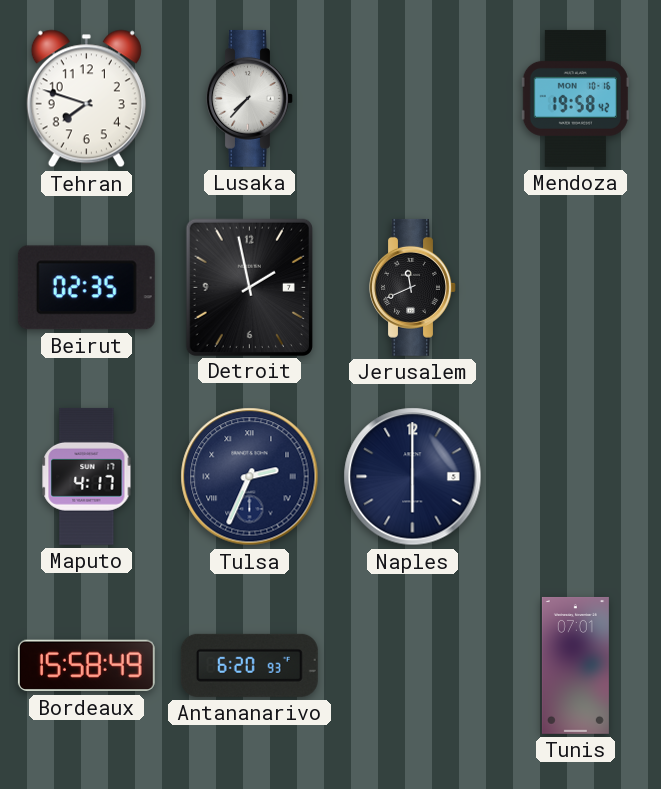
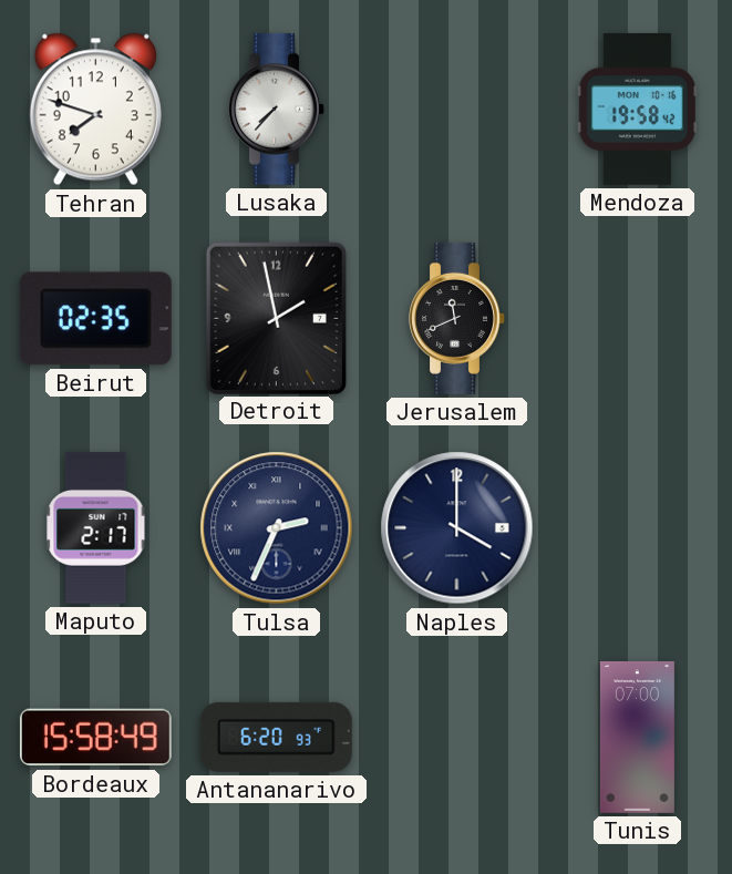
Maputo: 4:17 -> 2:17 (96, 527)
Naples: 6:00 -> 4:00 (457, 528)
Tunis: 07:01 -> 07:00 (637, 737)
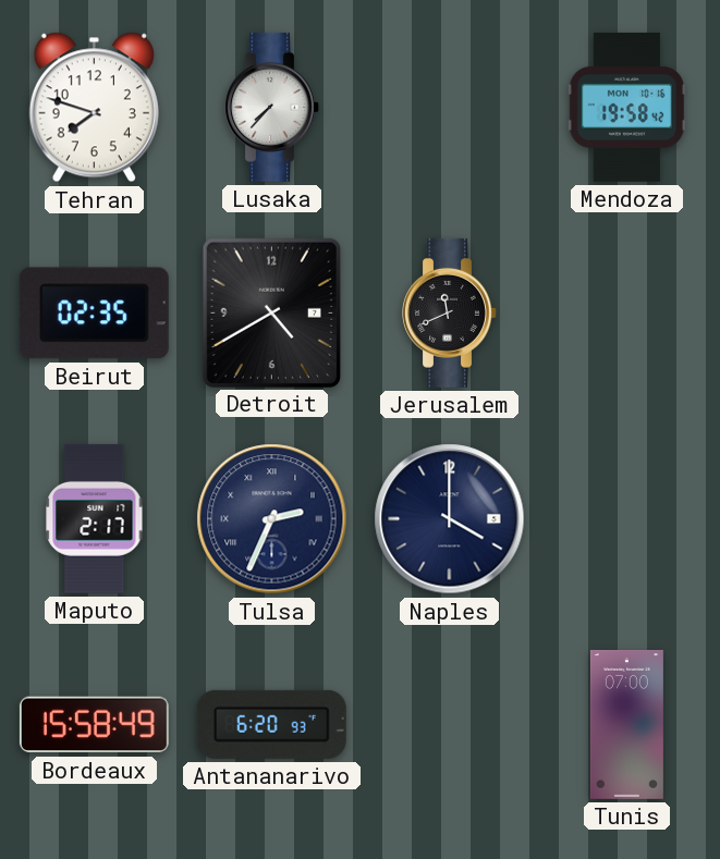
Detroit: 1:58 -> 4:40 (271, 312)
